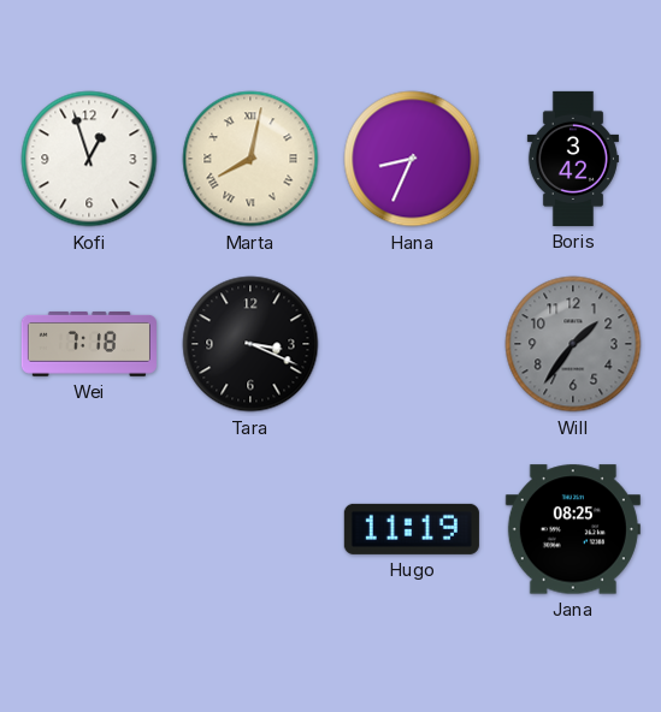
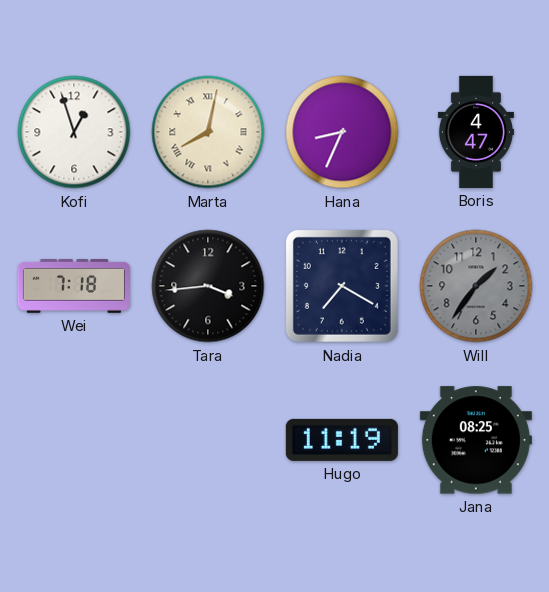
Boris: 3:42 -> 4:47 (476, 132)
Tara: 3:19 -> 3:44 (208, 286)
Nadia: none -> 7:20 (342, 286)
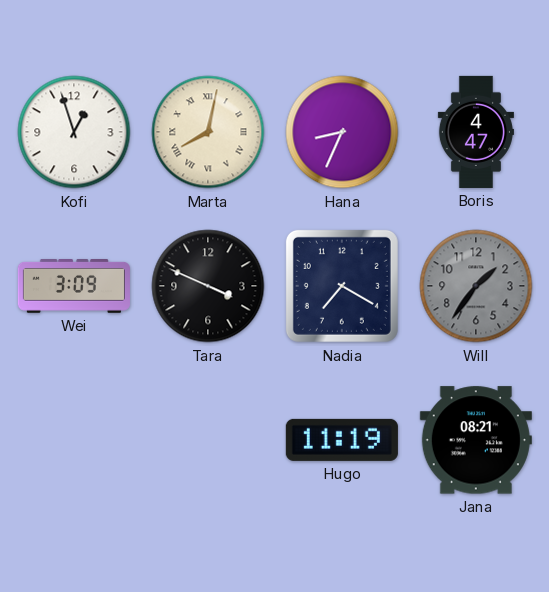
Wei: 7:18 -> 3:09 (74, 287)
Tara: 3:44 -> 3:49 (208, 286)
Jana: 08:25 -> 08:21 (476, 440)
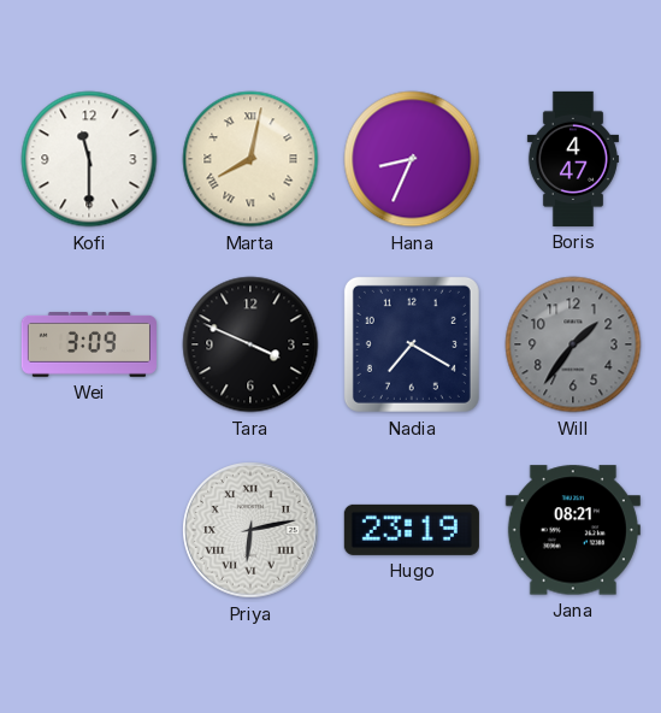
Kofi: 12:57 -> 11:30 (89, 159)
Priya: none -> 6:13 (250, 530)
Hugo: 11:19 -> 23:19 (412, 530)
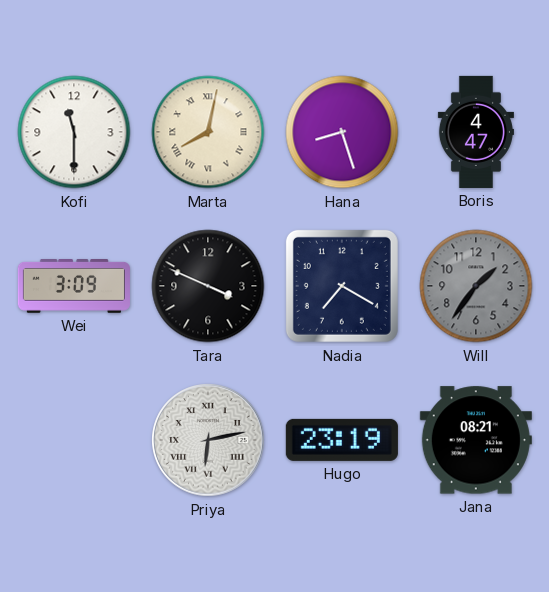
Hana: 8:34 -> 8:27 (342, 132)
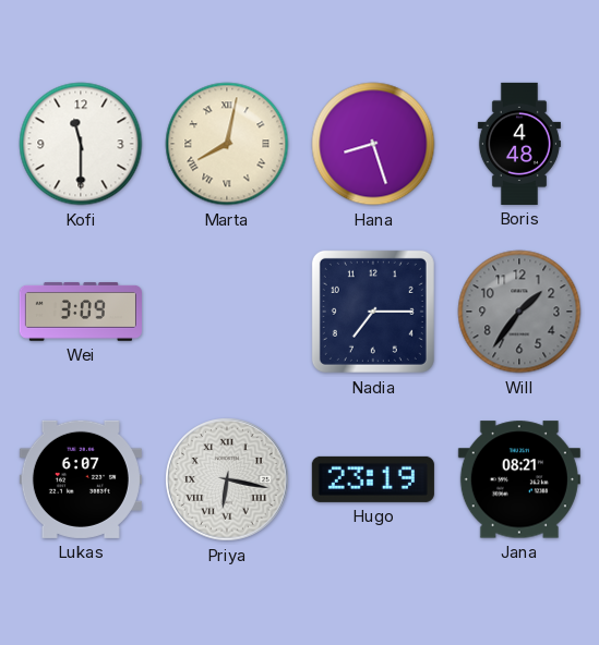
Boris: 4:47 -> 4:48 (519, 144)
Tara: 3:49 -> none (208, 286)
Nadia: 7:20 -> 7:15 (373, 312)
Lukas: none -> 6:07 (81, 479)
Priya: 6:13 -> 6:17 (227, 479)
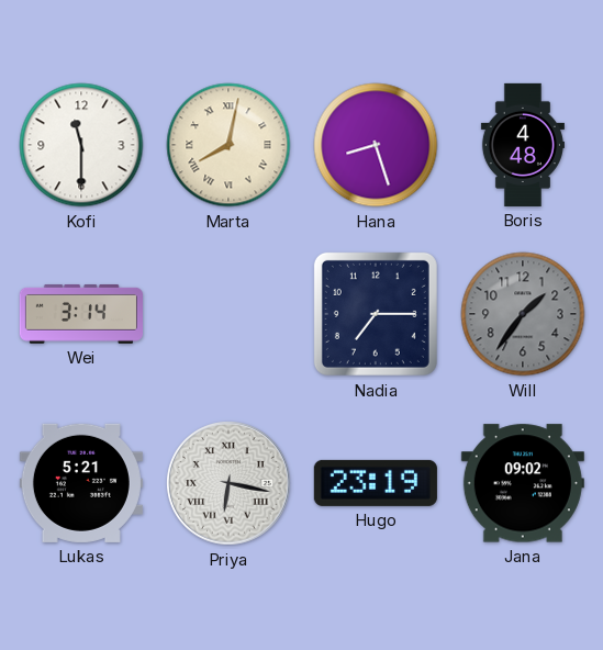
Wei: 3:09 -> 3:14 (81, 315)
Lukas: 6:07 -> 5:21 (81, 483)
Jana: 08:21 -> 09:02 (523, 483)
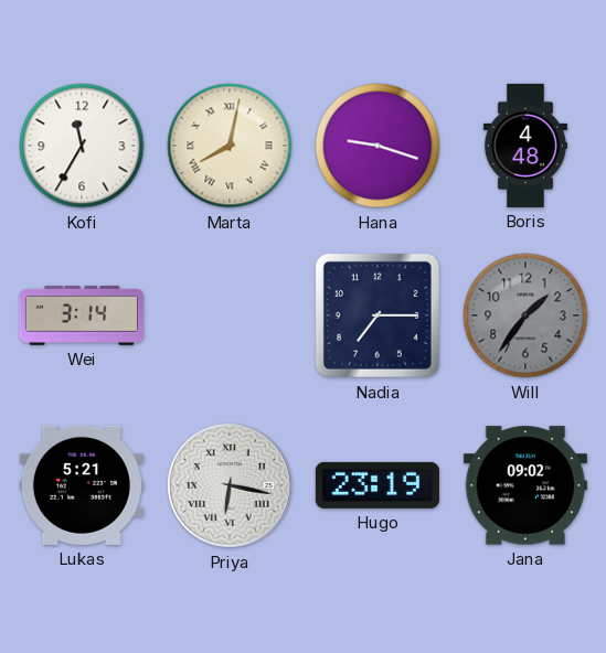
Kofi: 11:30 -> 11:35 (82, 146)
Hana: 8:27 -> 9:18 (378, 146)
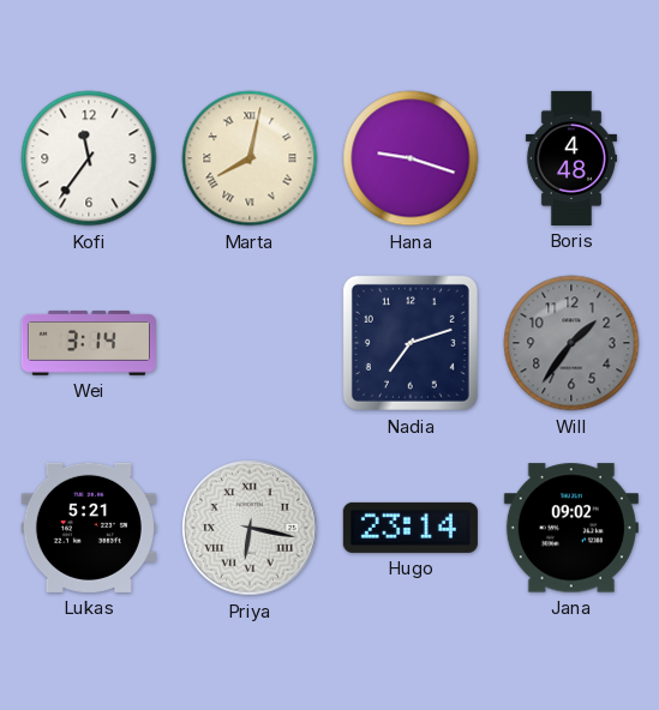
Kofi: 11:35 -> 11:36 (89, 158)
Nadia: 7:15 -> 7:12 (411, 343)
Hugo: 23:19 -> 23:14 (411, 528)
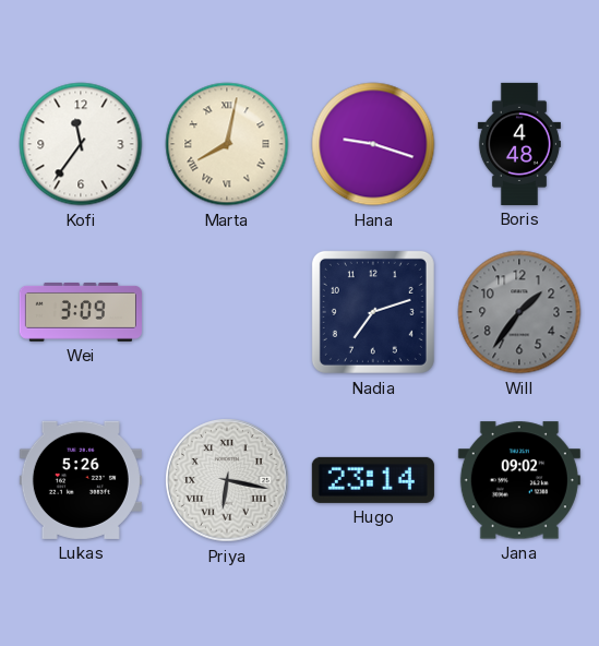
Wei: 3:14 -> 3:09 (81, 313)
Lukas: 5:21 -> 5:26 (81, 480)
